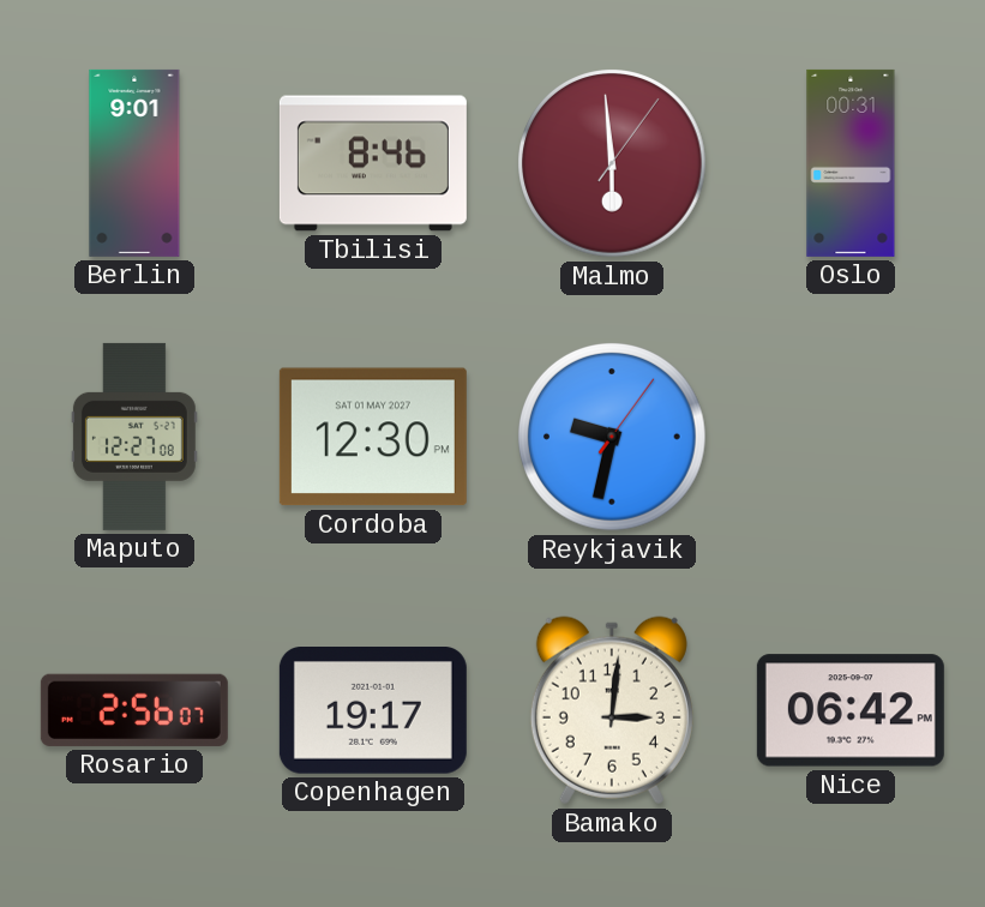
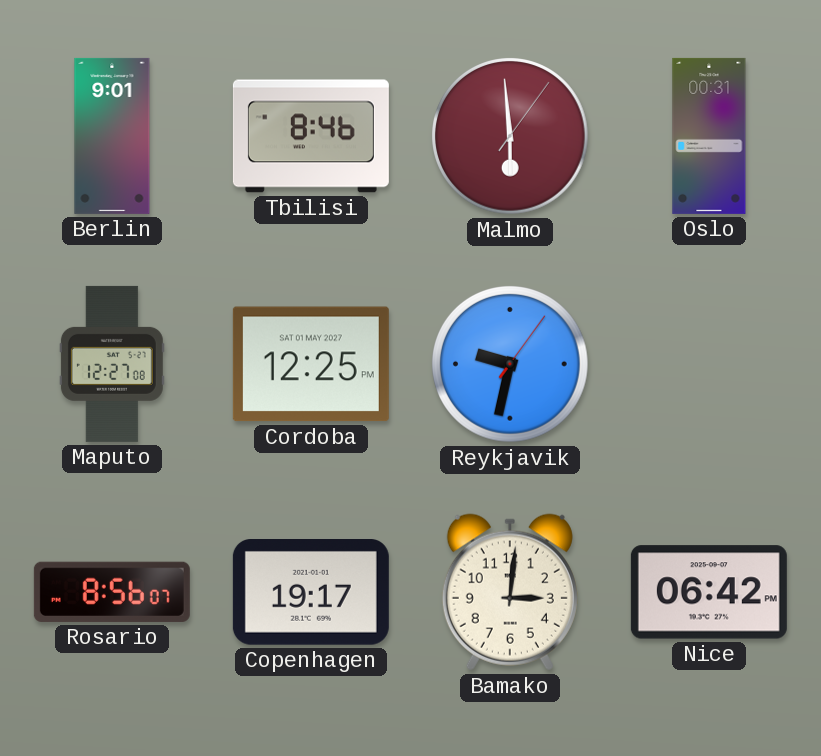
Cordoba: 12:30 -> 12:25 (311, 364)
Rosario: 2:56 -> 8:56 (112, 592)
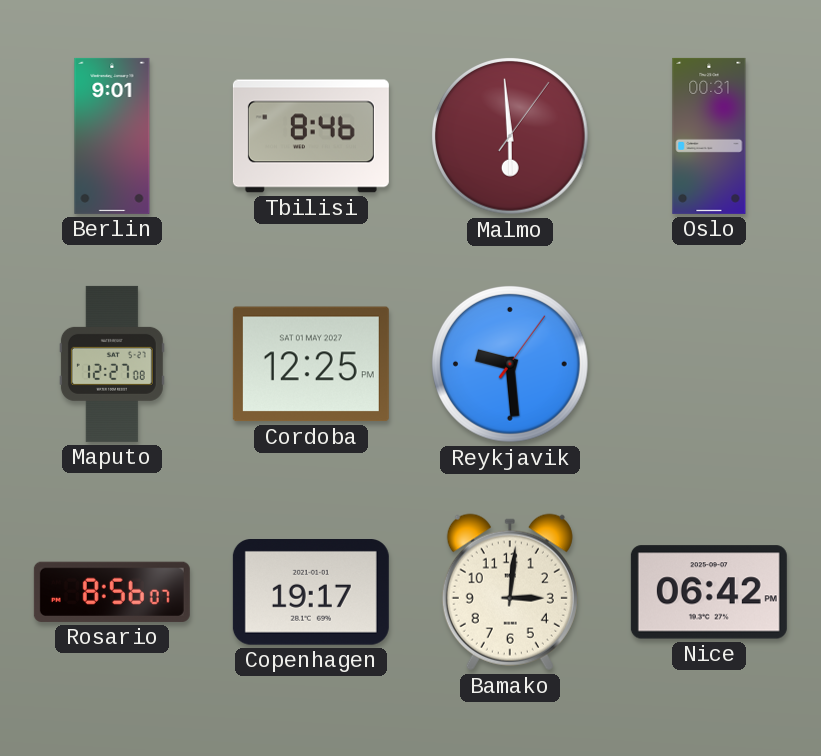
Reykjavik: 9:32 -> 9:29 (511, 365)
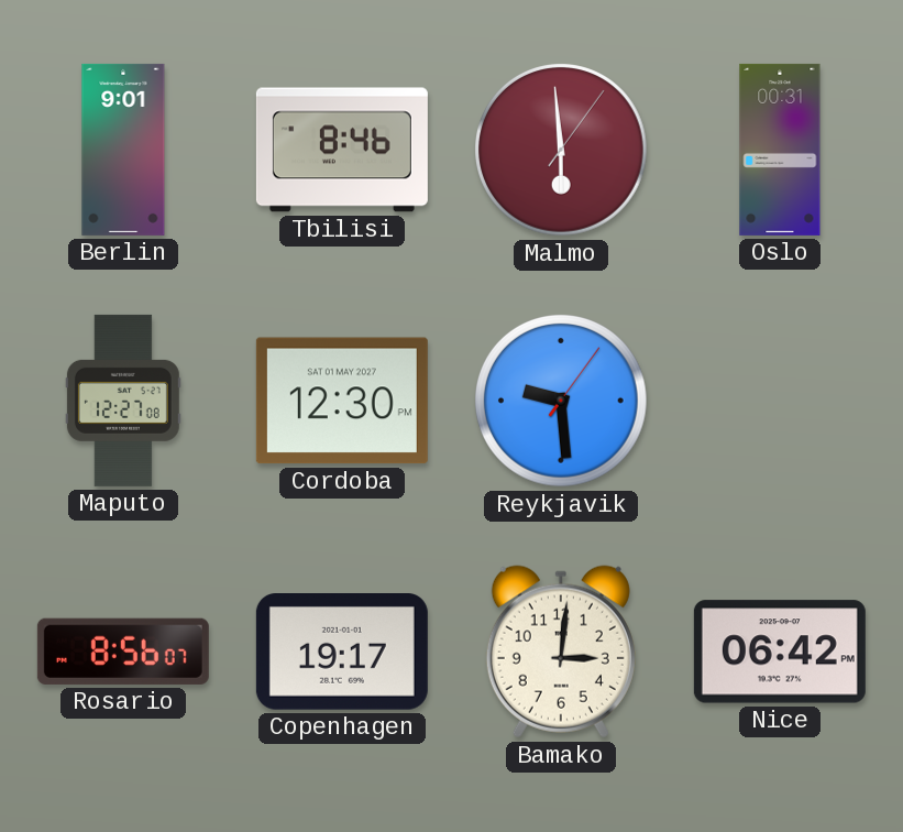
Cordoba: 12:25 -> 12:30 (342, 401)
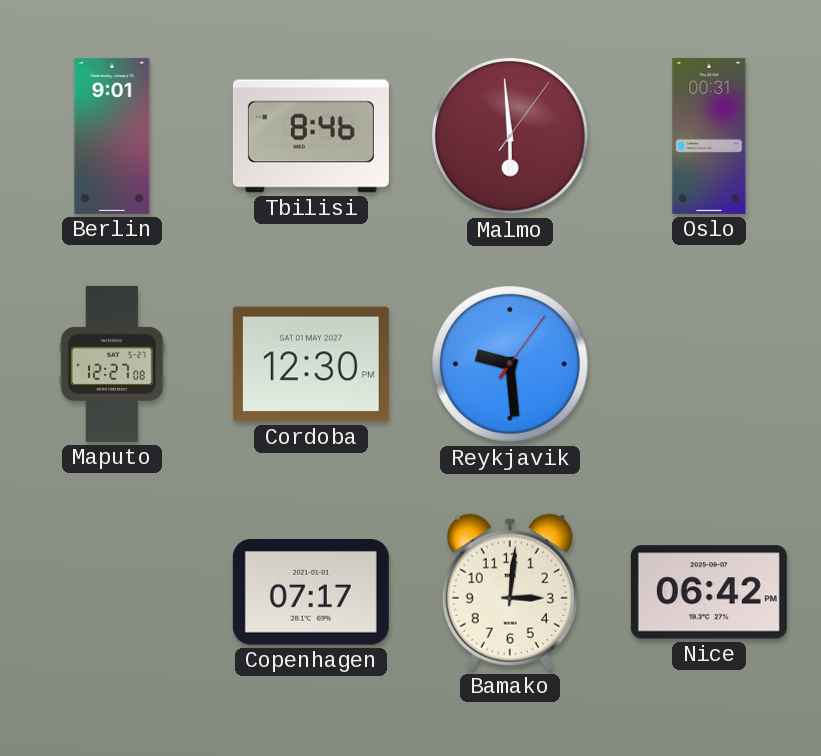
Rosario: 8:56 -> none (123, 652)
Copenhagen: 19:17 -> 07:17 (311, 593)
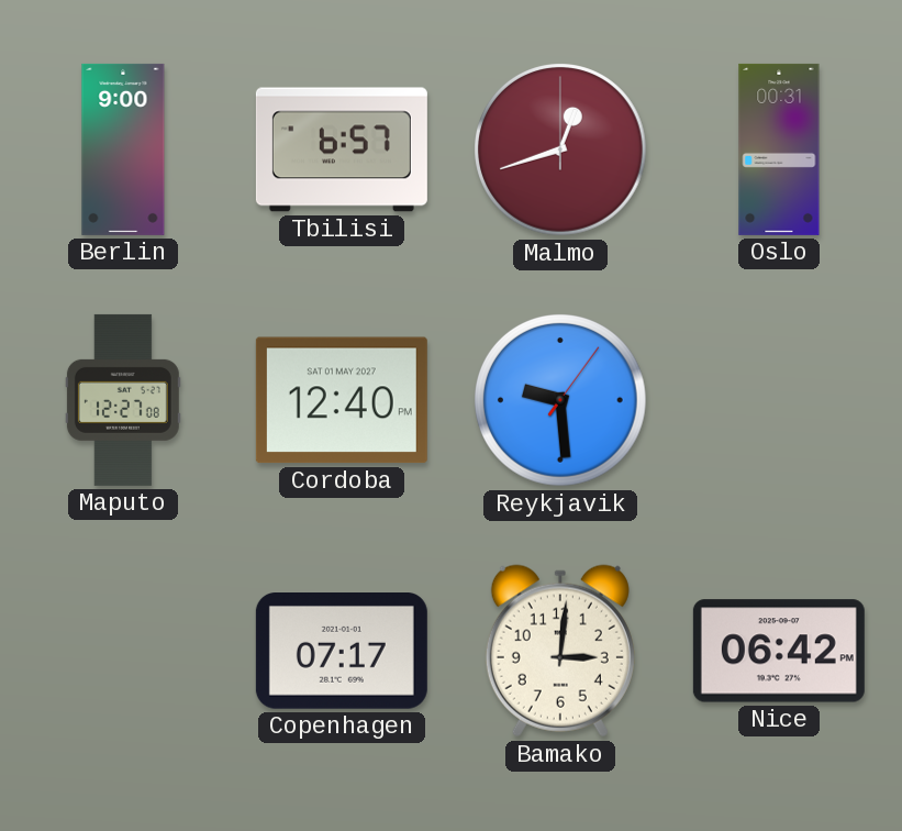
Berlin: 9:01 -> 9:00 (123, 149)
Tbilisi: 8:46 -> 6:57 (342, 149)
Malmo: 5:59 -> 12:42 (561, 151)
Cordoba: 12:30 -> 12:40 (342, 400)
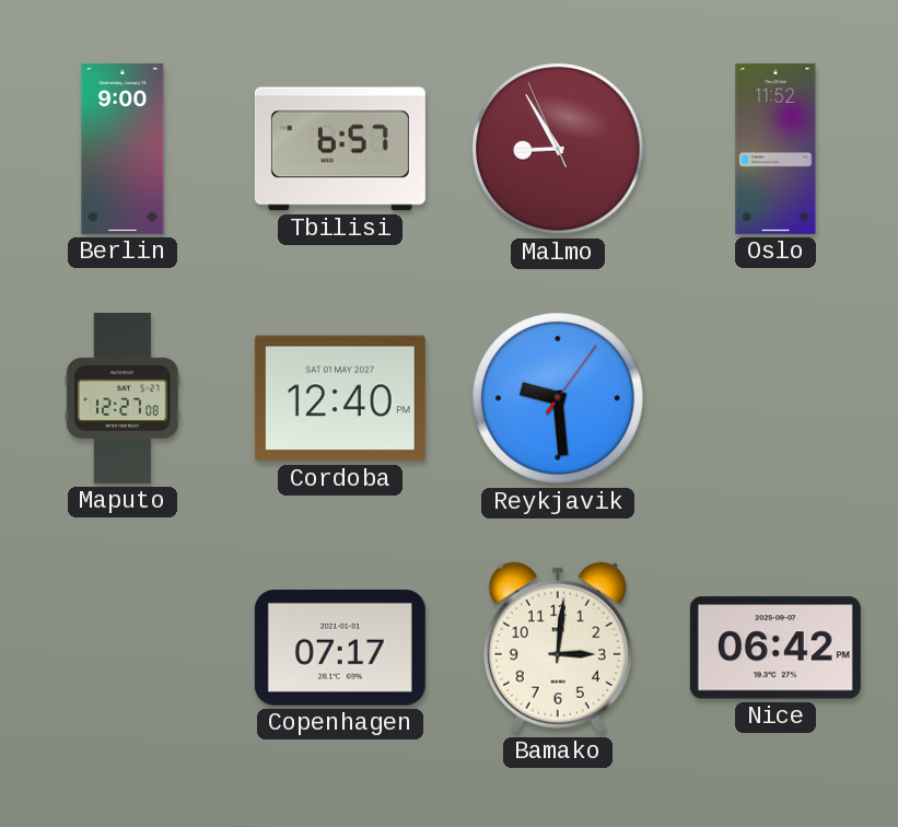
Malmo: 12:42 -> 8:54 (559, 150)
Oslo: 00:31 -> 11:52 (775, 149)
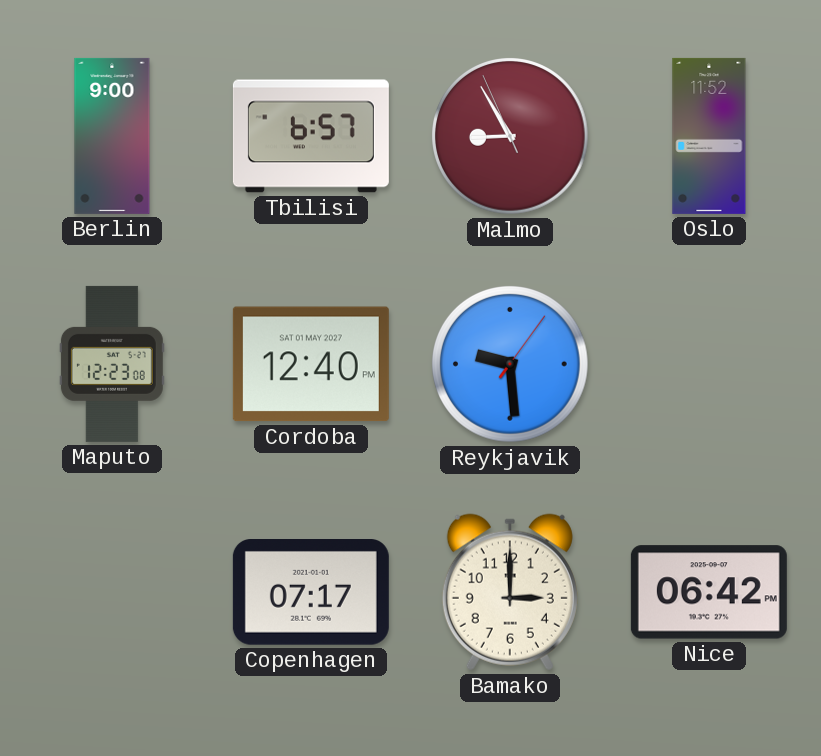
Maputo: 12:27 -> 12:23 (112, 364)
Bamako: 3:01 -> 3:00 (510, 592)
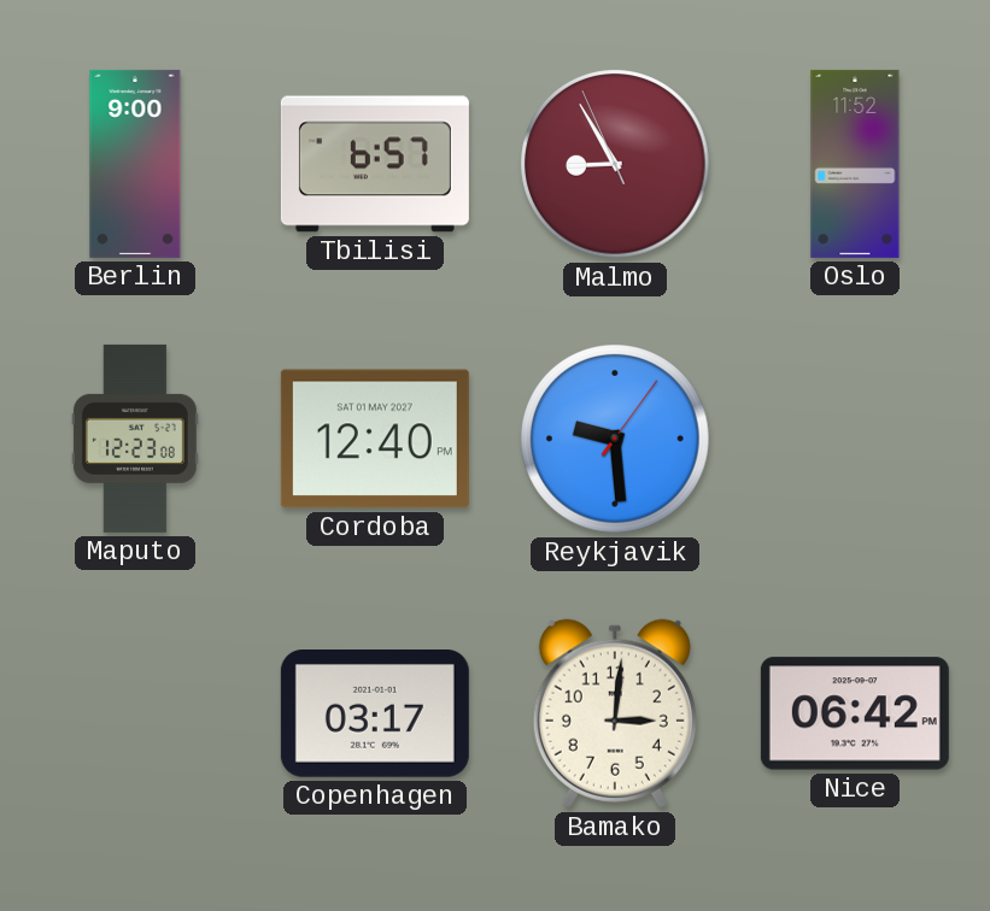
Copenhagen: 07:17 -> 03:17 (375, 715)
Bamako: 3:00 -> 3:01 (615, 713)
